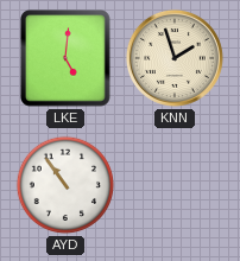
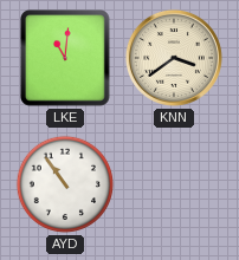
LKE: 5:01 -> 11:01 (66, 59)
KNN: 1:57 -> 3:39 (174, 58)
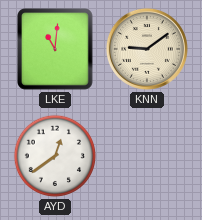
KNN: 3:39 -> 9:09 (147, 49)
AYD: 10:54 -> 12:39 (55, 156)
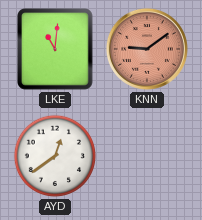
KNN dial: cream -> salmon (147, 49)
